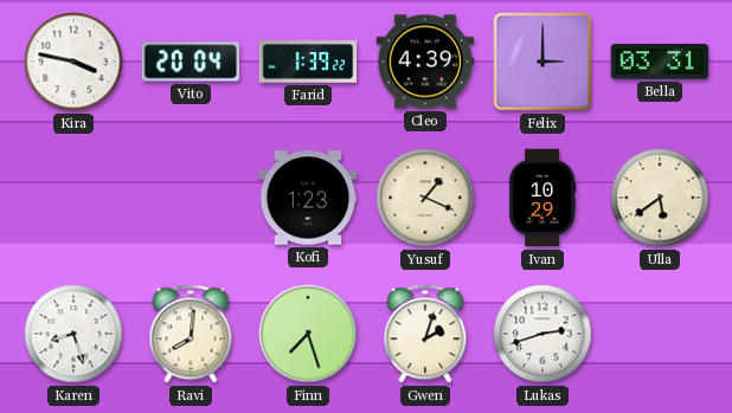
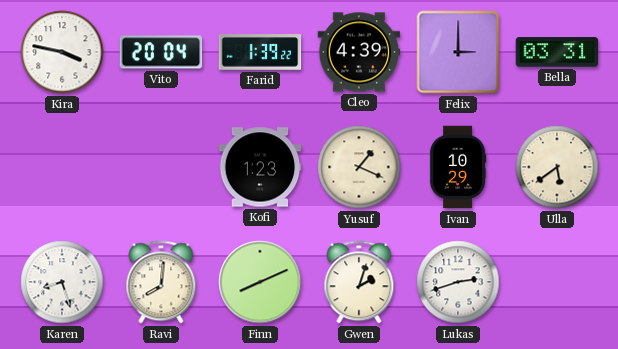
Finn: 7:27 -> 8:11 (260, 282)
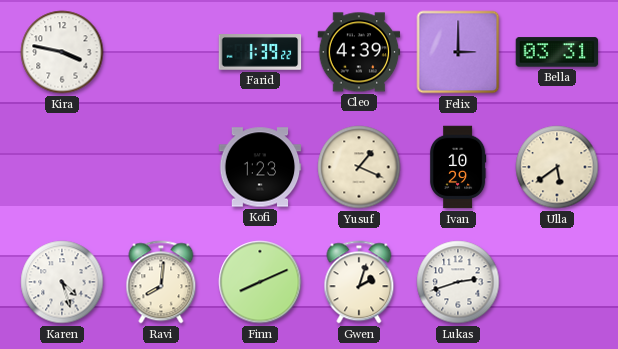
Vito: 20:04 -> none (161, 52)
Karen: 8:27 -> 4:27 (62, 282)
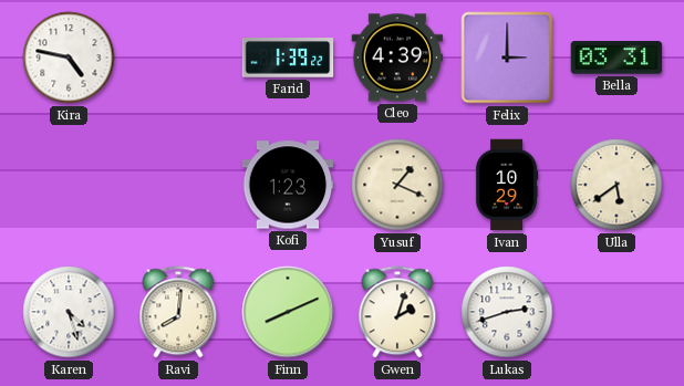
Kira: 3:47 -> 4:47 (69, 58)
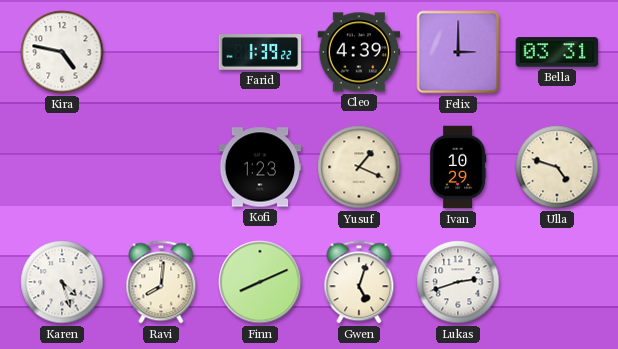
Ulla: 5:39 -> 4:48 (557, 167)
Gwen: 2:03 -> 5:03 (359, 282)
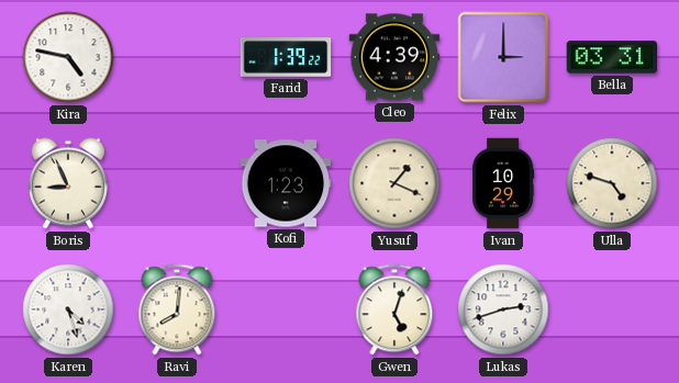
Boris: none -> 8:56 (68, 183)
Finn: 8:11 -> none (260, 282)
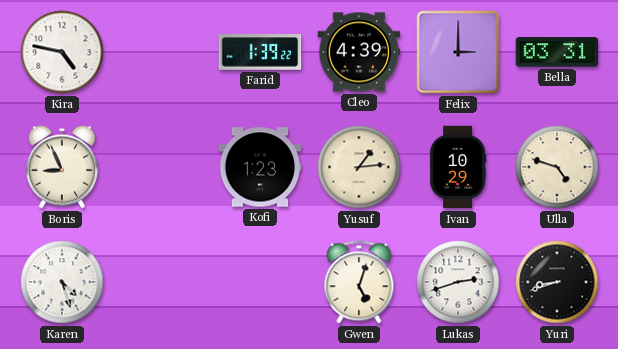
Yusuf: 1:19 -> 1:14 (359, 167)
Ravi: 8:01 -> none (177, 309)
Yuri: none -> 8:42 (557, 282)
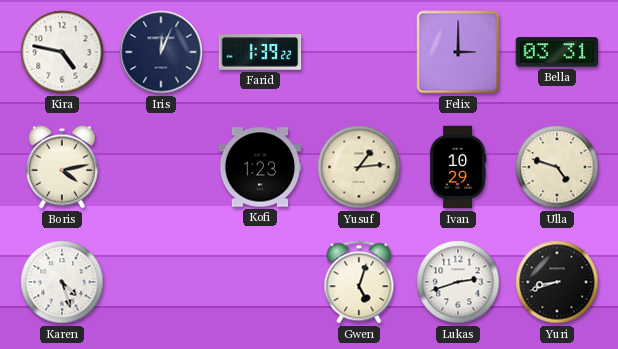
Iris: none -> 12:04 (161, 52)
Cleo: 4:39 -> none (359, 52)
Boris: 8:56 -> 4:13 (62, 167)
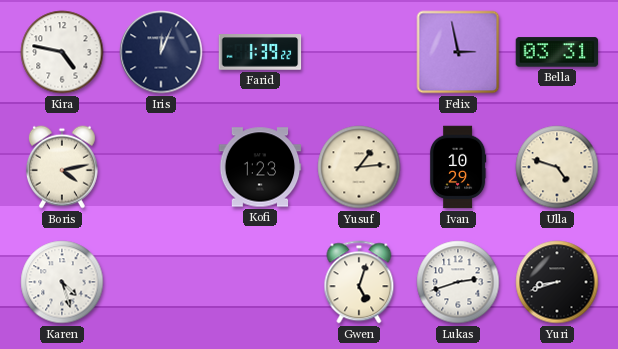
Felix: 3:00 -> 2:58 (458, 52)
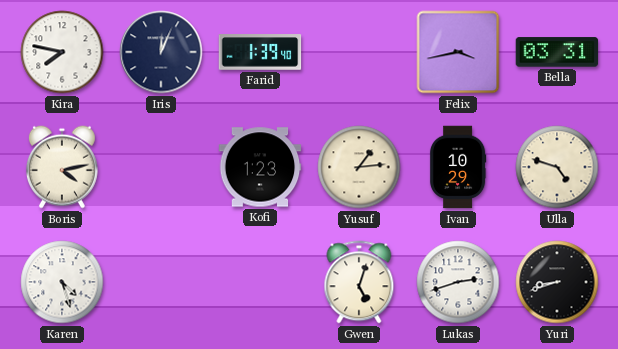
Kira: 4:47 -> 7:47 (62, 52)
Farid: 1:39:22 -> 1:39:40 (260, 52)
Felix: 2:58 -> 3:43 (458, 52)
